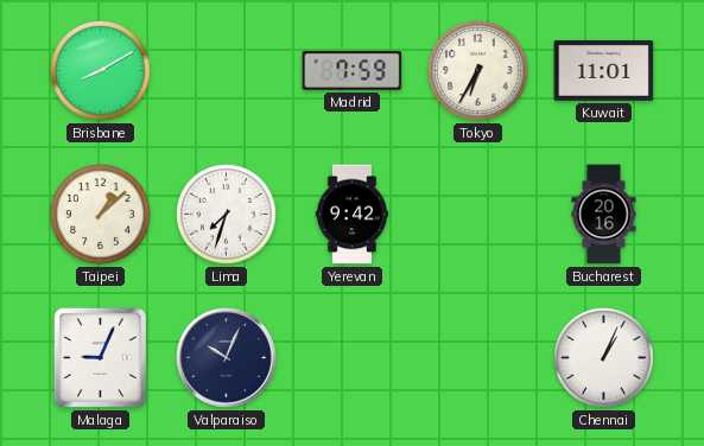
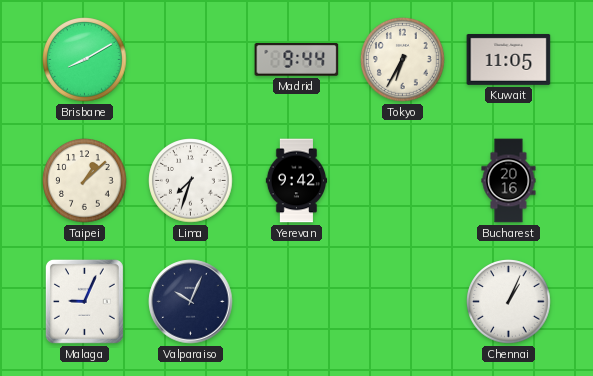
Madrid: 7:59 -> 9:44 (297, 60)
Kuwait: 11:01 -> 11:05 (509, 59)
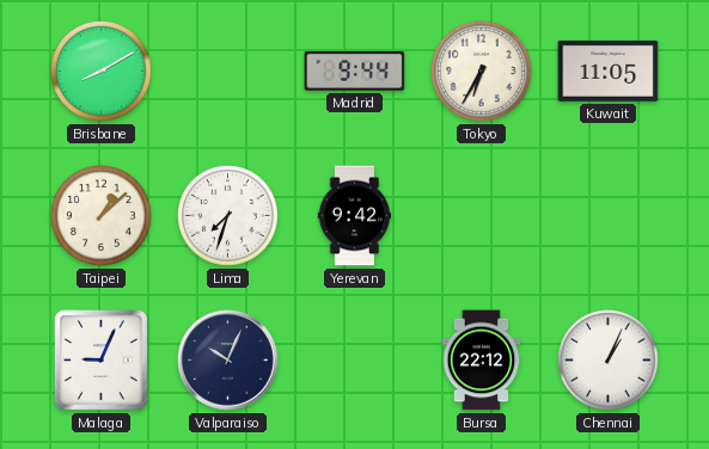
Bucharest: 20:16 -> none (509, 181)
Bursa: none -> 22:12 (482, 361)
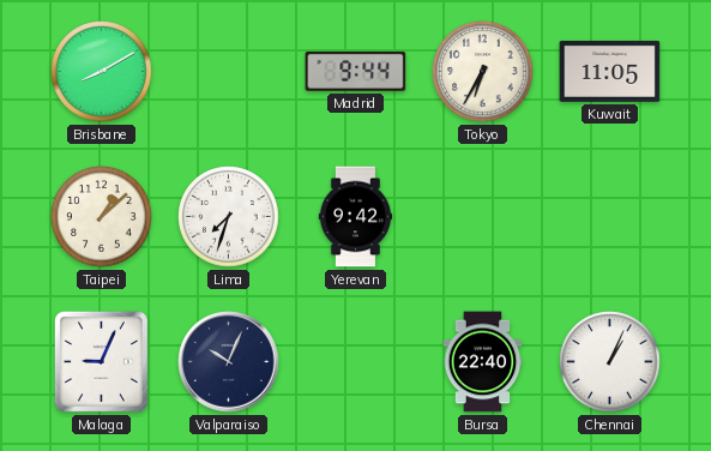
Bursa: 22:12 -> 22:40 (483, 362)
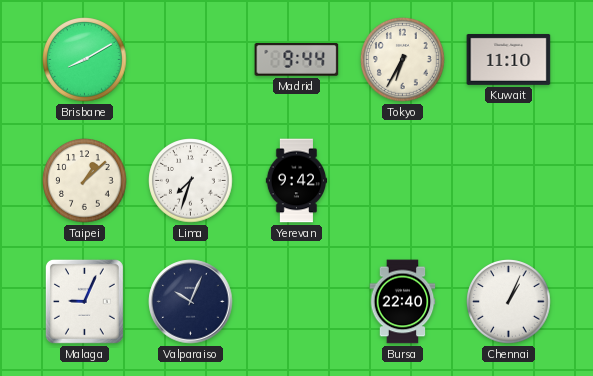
Kuwait: 11:05 -> 11:10 (509, 59)
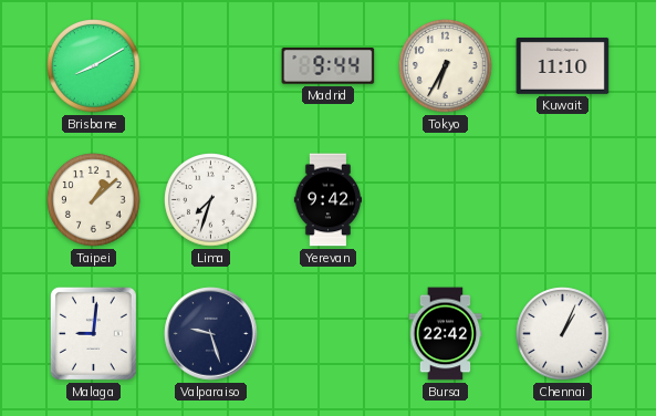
Malaga: 9:04 -> 9:01 (93, 333)
Valparaiso: 10:04 -> 9:27 (211, 334)
Bursa: 22:40 -> 22:42 (446, 334)
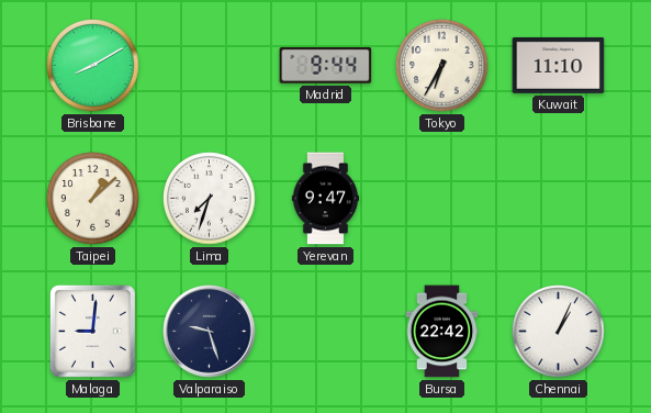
Yerevan: 9:42 -> 9:47 (326, 199)
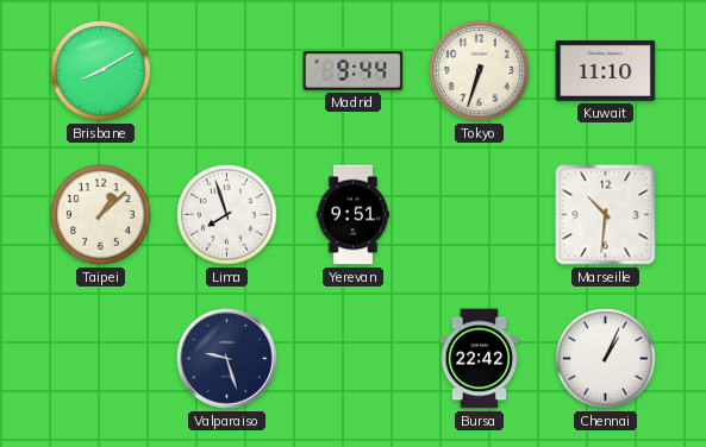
Tokyo: 6:35 -> 6:33 (480, 71)
Lima: 7:33 -> 7:57 (227, 215)
Yerevan: 9:47 -> 9:51 (354, 215)
Marseille: none -> 10:31 (606, 215)
Malaga: 9:01 -> none (92, 331)
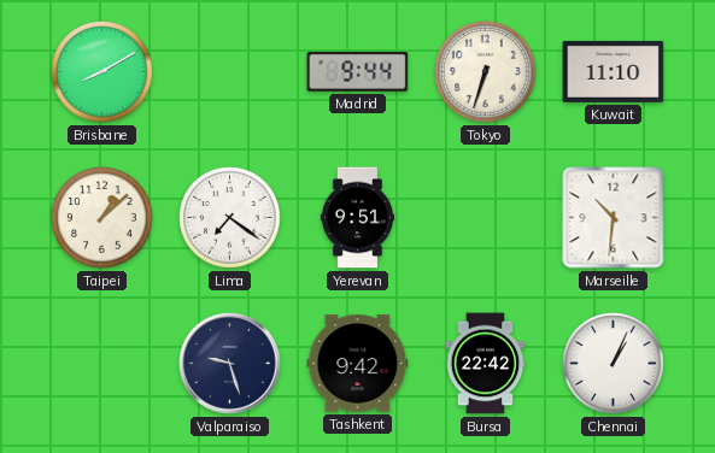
Lima: 7:57 -> 7:21 (230, 218)
Tashkent: none -> 9:42 (358, 364)
